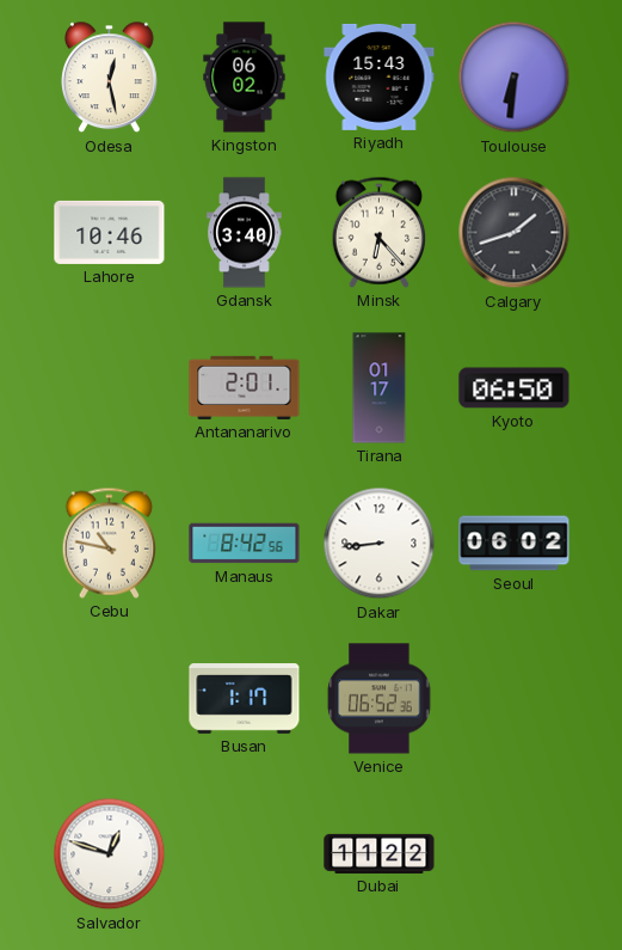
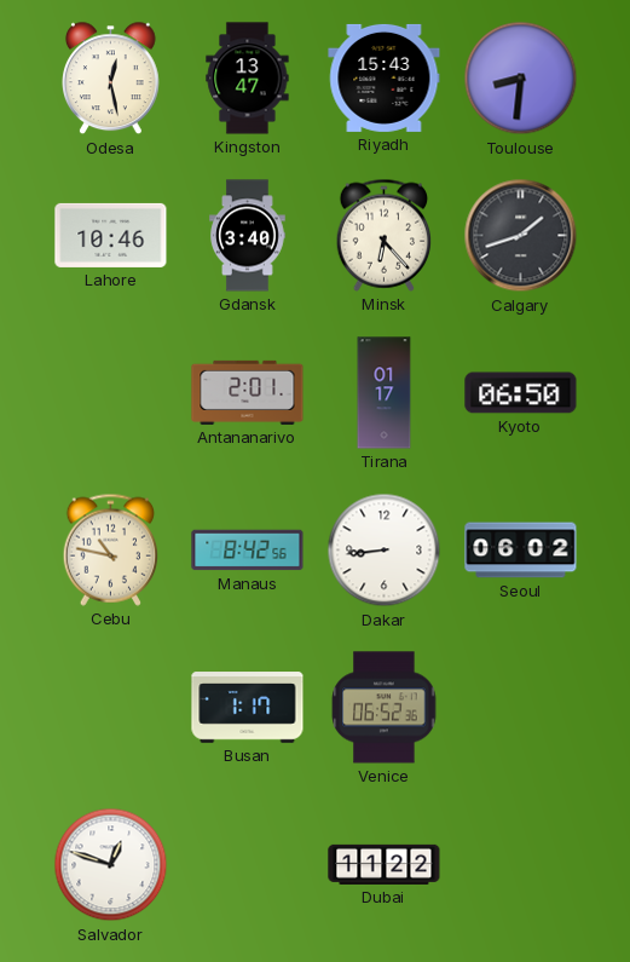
Kingston: 06:02 -> 13:47 (248, 79)
Toulouse: 6:31 -> 8:31 (521, 79)
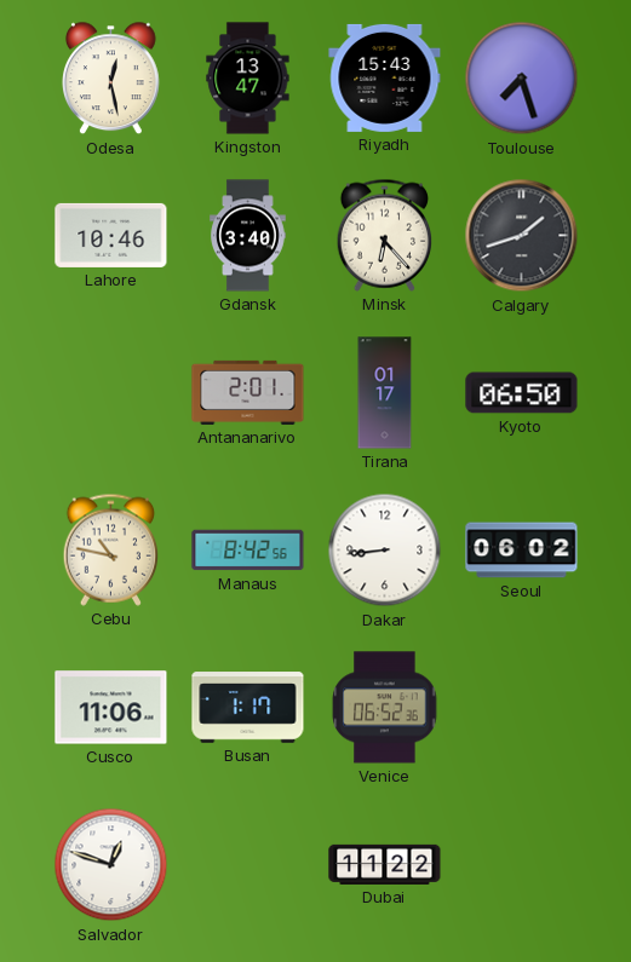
Toulouse: 8:31 -> 7:27 (522, 79)
Cusco: none -> 11:06 (111, 708)
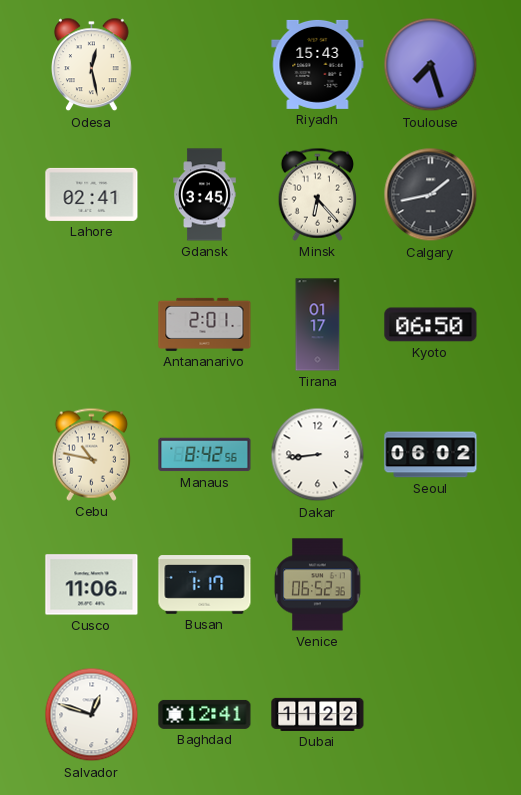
Kingston: 13:47 -> none (248, 79)
Lahore: 10:46 -> 02:41 (92, 194)
Gdansk: 3:40 -> 3:45 (205, 195)
Calgary: 1:42 -> 1:43 (431, 195)
Baghdad: none -> 12:41 (205, 714)
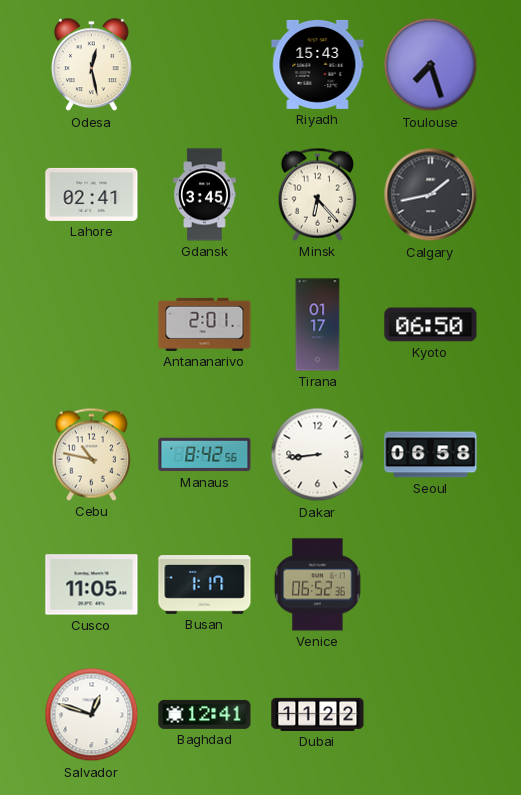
Seoul: 06:02 -> 06:58 (431, 455)
Cusco: 11:06 -> 11:05 (92, 585)
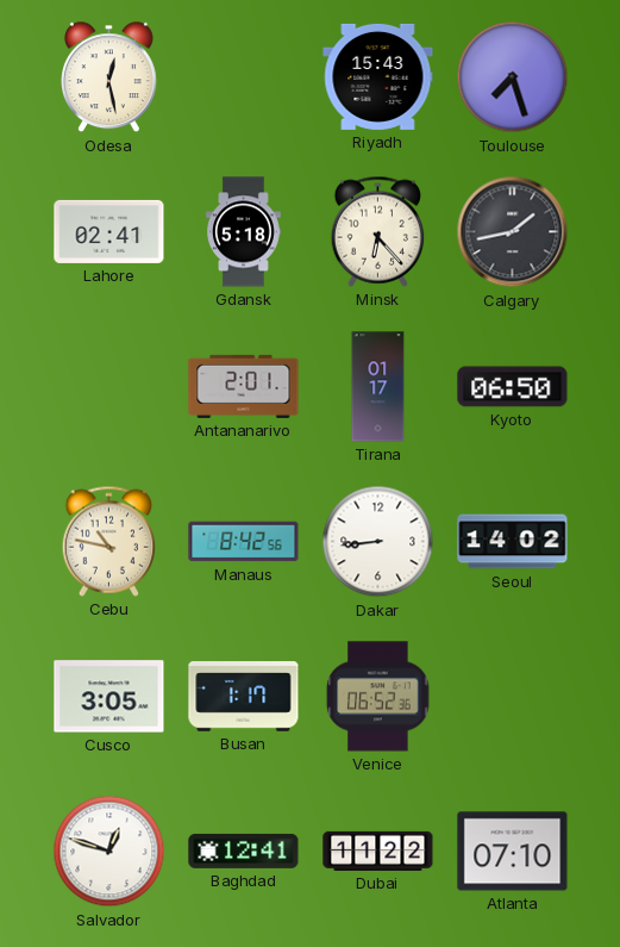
Gdansk: 3:45 -> 5:18 (244, 232)
Seoul: 06:58 -> 14:02 (513, 542)
Cusco: 11:05 -> 3:05 (109, 697)
Atlanta: none -> 07:10 (513, 852)
